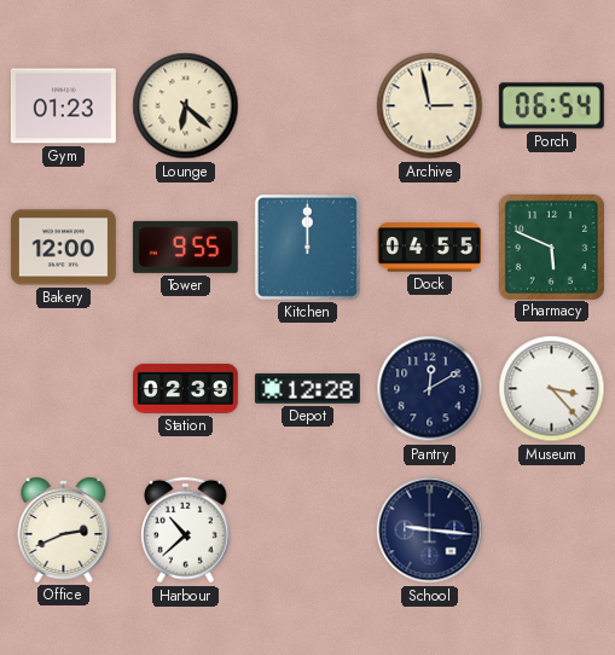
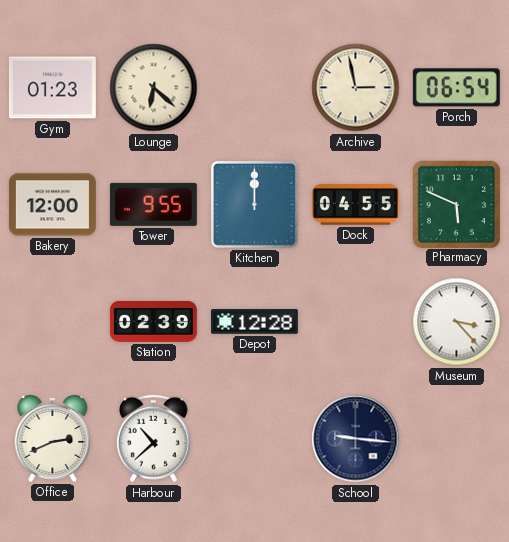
Pantry: 12:10 -> none (430, 389)
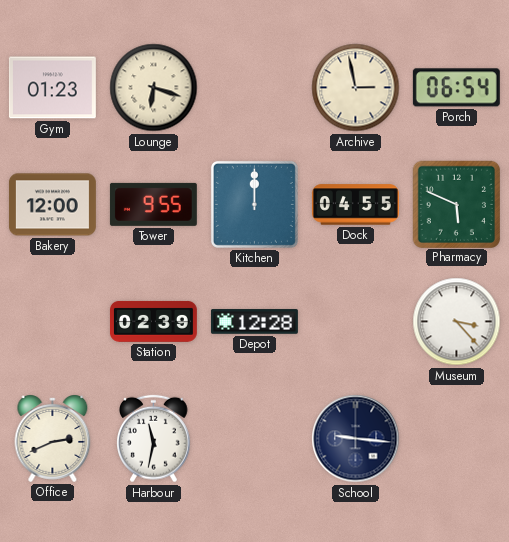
Lounge: 6:22 -> 6:18 (154, 88)
Harbour: 10:38 -> 11:32 (154, 439)
